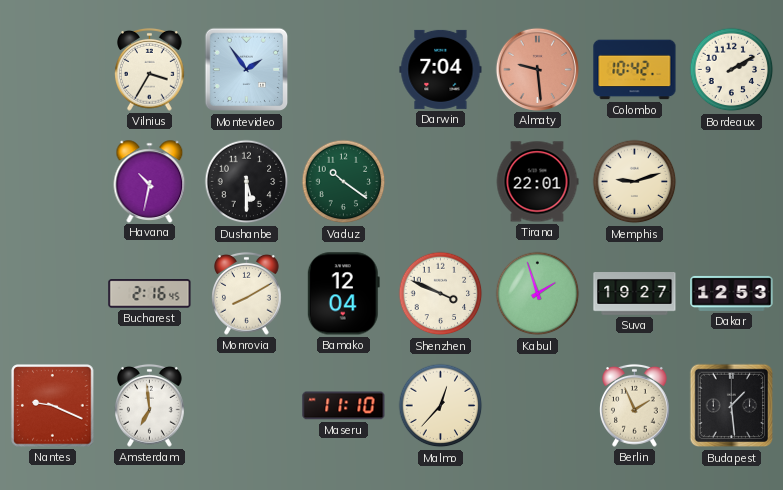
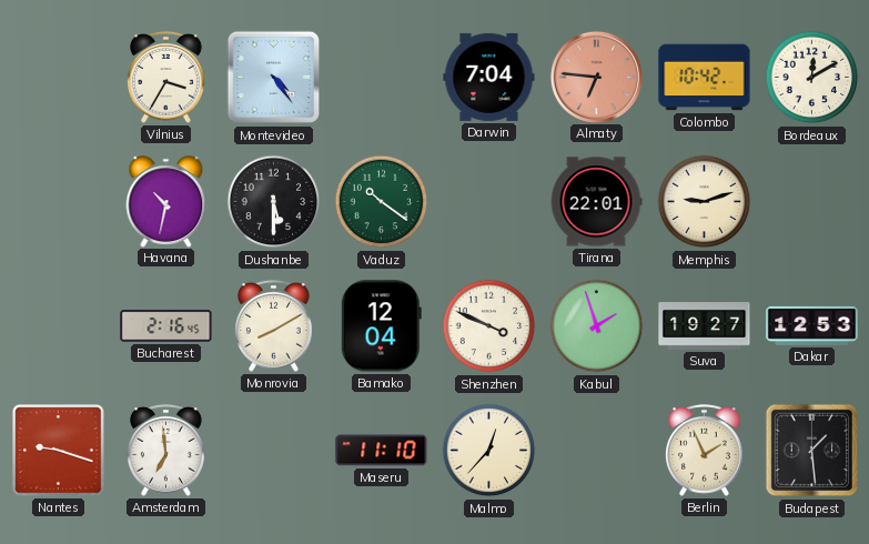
Montevideo: 1:54 -> 4:24 (274, 78)
Almaty: 9:29 -> 6:46 (596, 77)
Bordeaux: 2:10 -> 12:10 (812, 78)
Nantes: 9:19 -> 9:18 (59, 451)
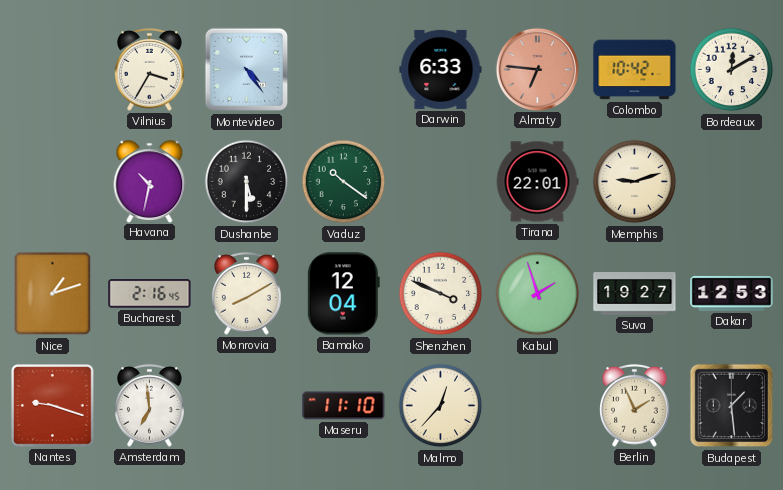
Darwin: 7:04 -> 6:33 (441, 69)
Nice: none -> 1:12 (53, 294)
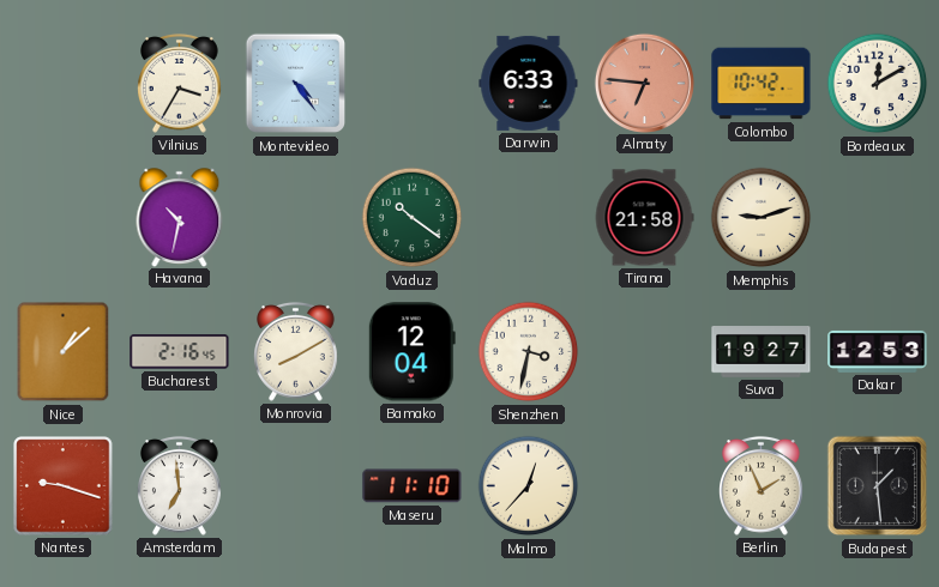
Dushanbe: 5:30 -> none (247, 182)
Tirana: 22:01 -> 21:58 (644, 218)
Nice: 1:12 -> 1:08 (64, 352)
Shenzhen: 3:49 -> 3:32 (529, 352)
Kabul: 1:57 -> none (538, 294)
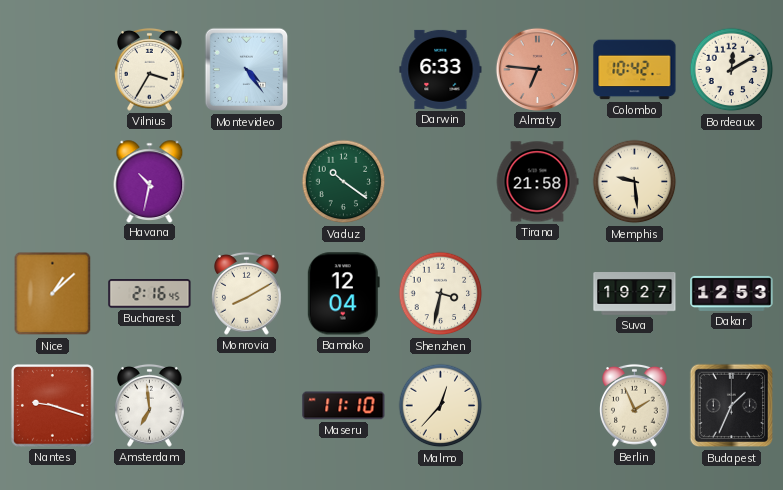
Memphis: 9:12 -> 9:29 (635, 182)
Budapest: 1:29 -> 1:34 (732, 406)
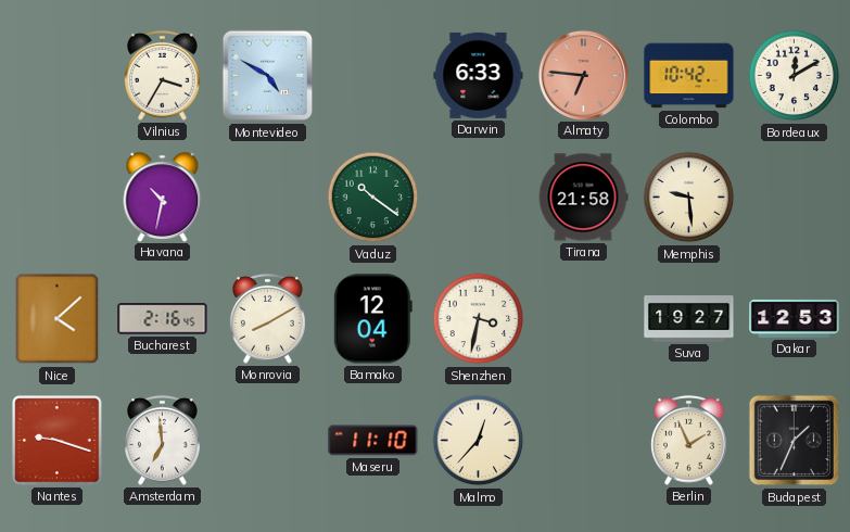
Montevideo: 4:24 -> 4:50 (268, 76)
Nice: 1:08 -> 4:08 (58, 319)
